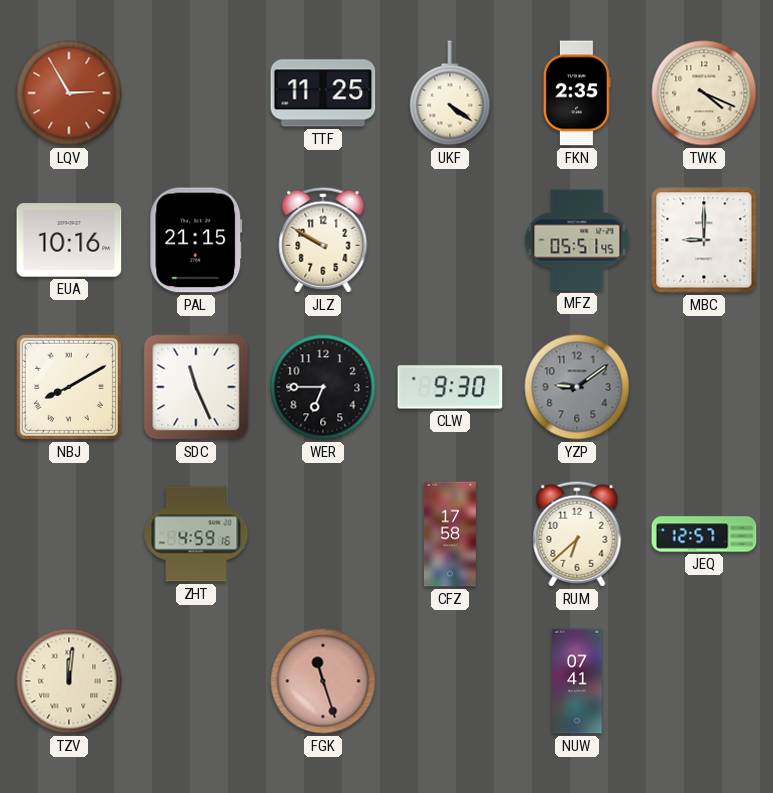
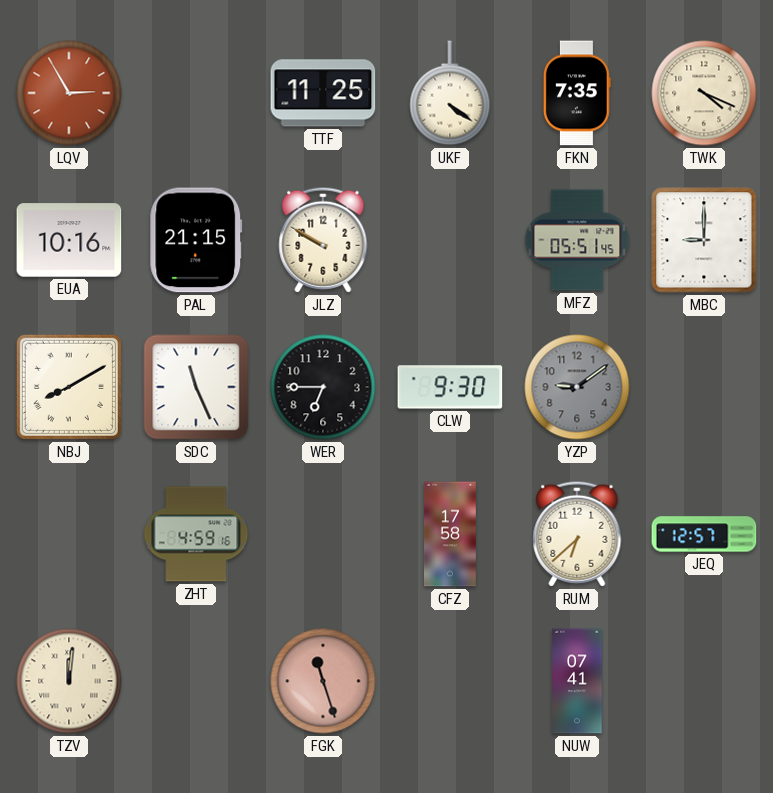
FKN: 2:35 -> 7:35 (577, 93)
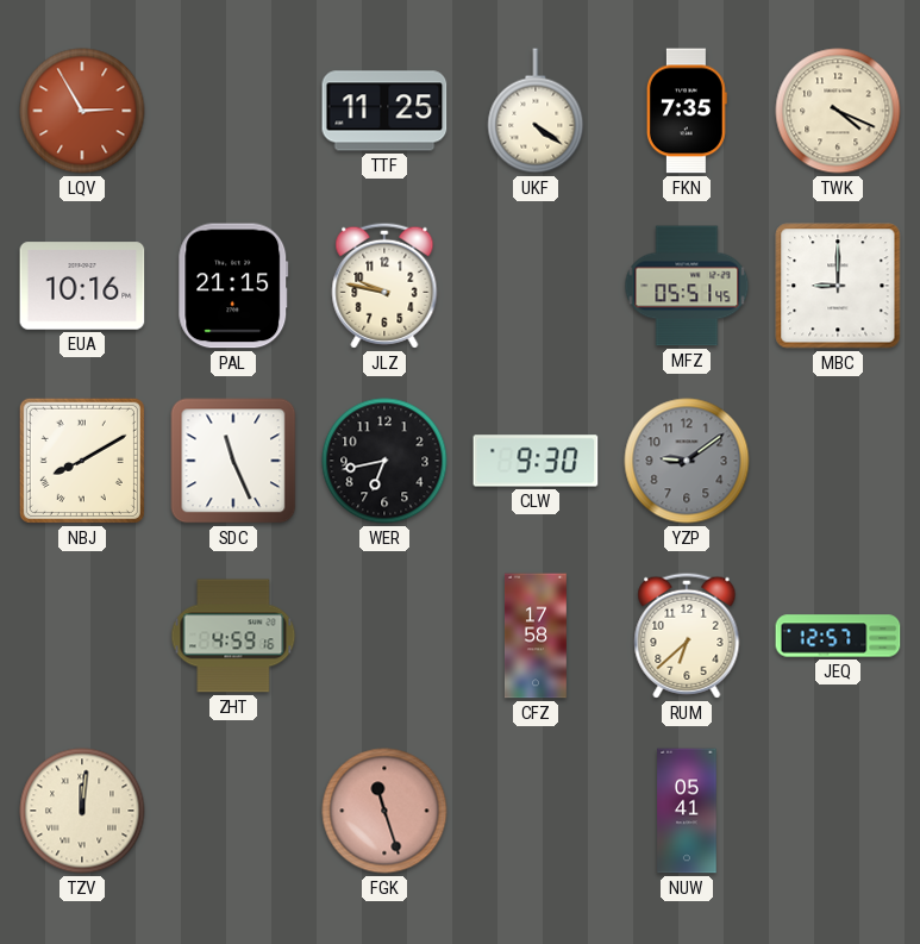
JLZ: 9:50 -> 9:47 (384, 286)
WER: 6:45 -> 6:43 (384, 461)
NUW: 07:41 -> 05:41 (687, 811)
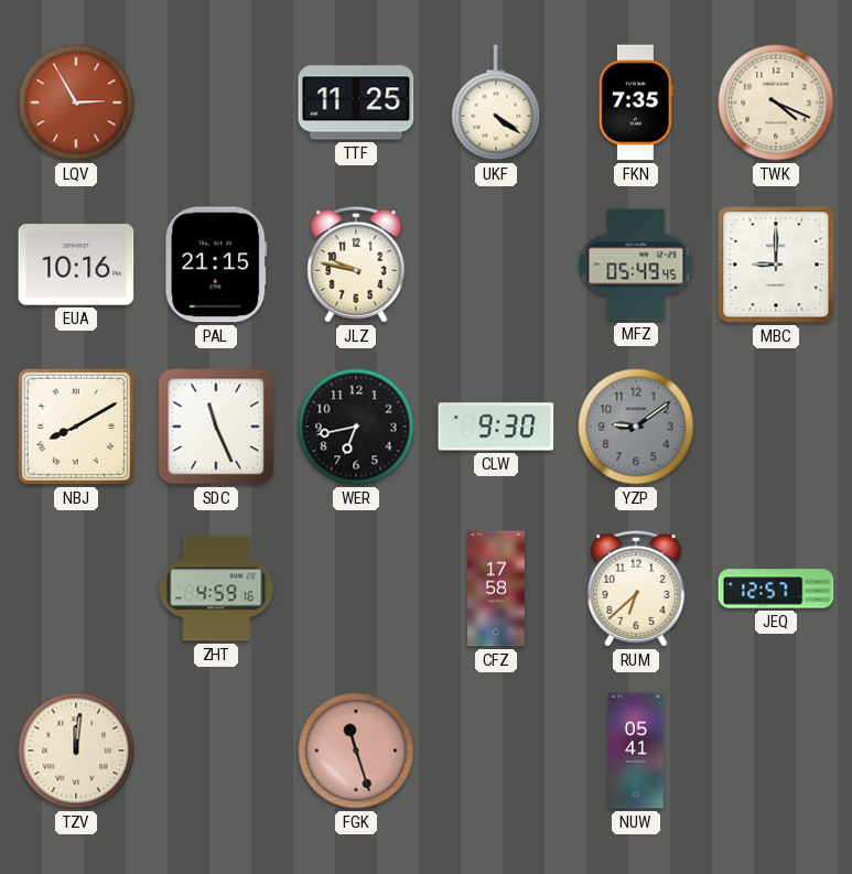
MFZ: 05:51 -> 05:49 (636, 265)
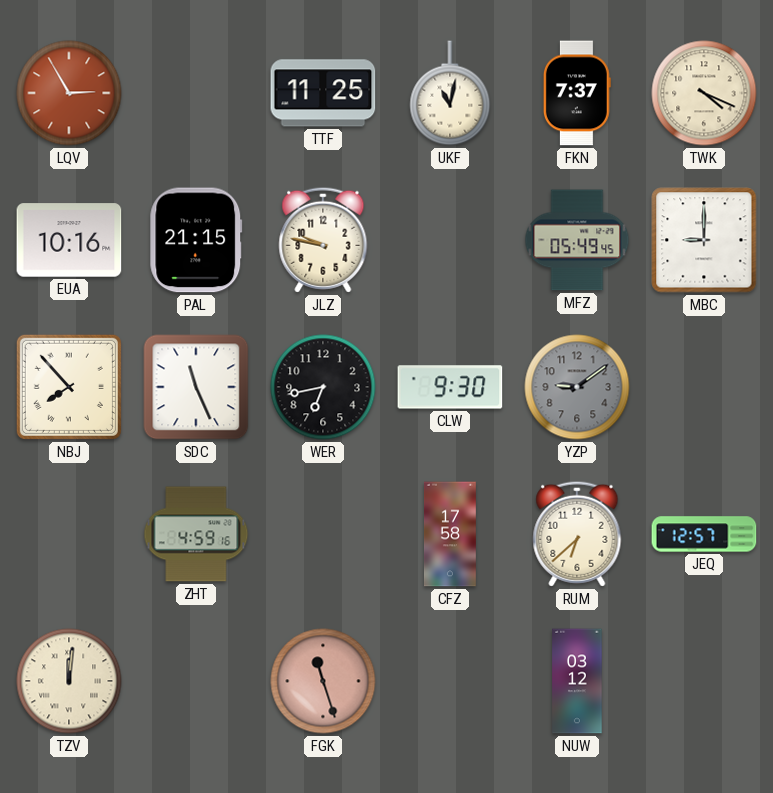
UKF: 4:21 -> 11:02 (450, 93)
FKN: 7:35 -> 7:37 (577, 93)
NBJ: 8:10 -> 7:53 (69, 387)
NUW: 05:41 -> 03:12 (577, 681)
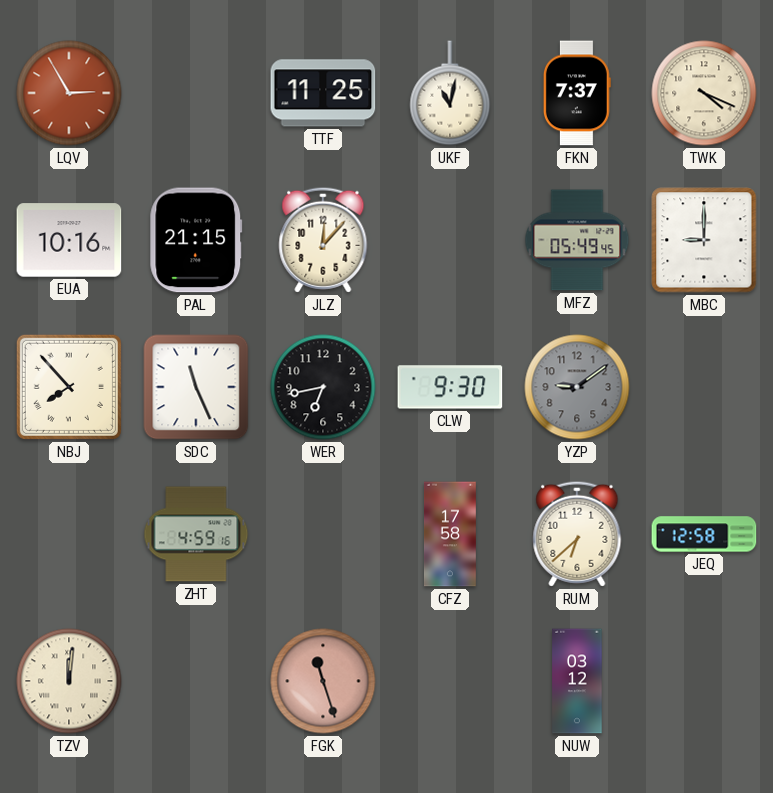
JLZ: 9:47 -> 12:07 (323, 240)
JEQ: 12:57 -> 12:58 (704, 534)
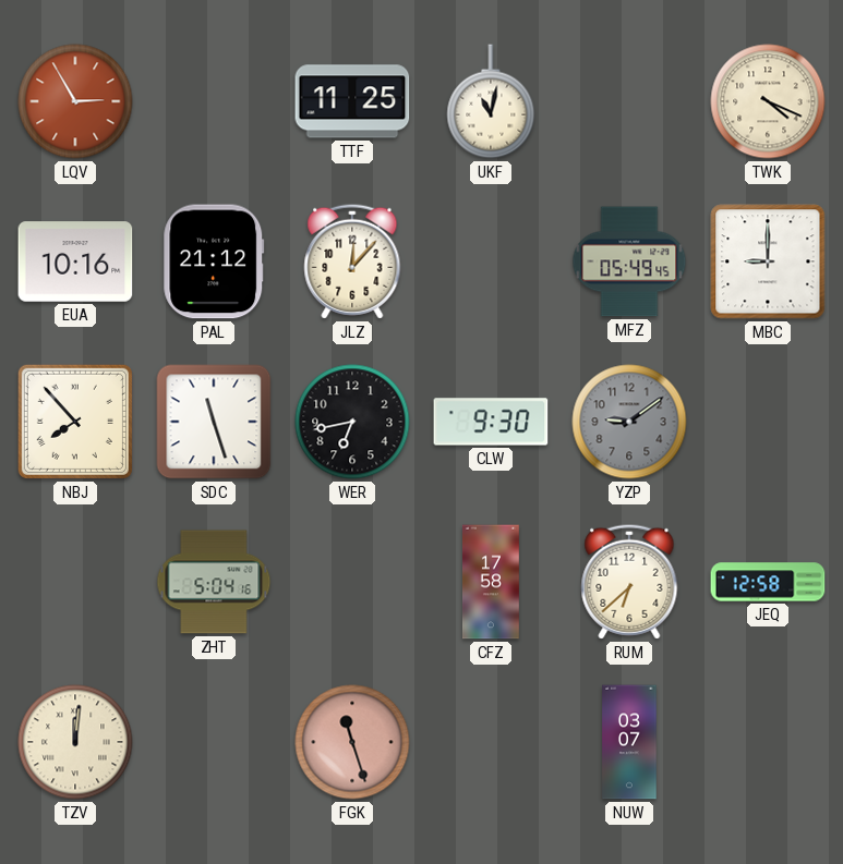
FKN: 7:37 -> none (577, 93)
PAL: 21:15 -> 21:12 (214, 261)
SDC: 11:26 -> 11:27 (214, 422)
ZHT: 4:59 -> 5:04 (214, 582)
NUW: 03:12 -> 03:07 (629, 742)
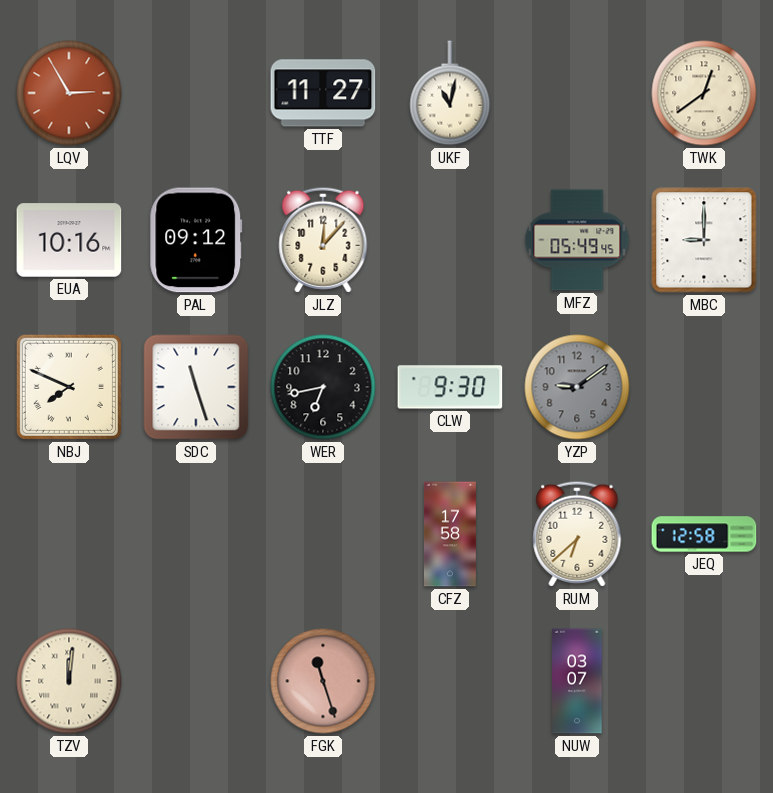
TTF: 11:25 -> 11:27 (323, 93)
TWK: 4:19 -> 12:39 (704, 93)
PAL: 21:12 -> 09:12 (196, 240)
NBJ: 7:53 -> 7:49 (69, 387)
ZHT: 5:04 -> none (214, 582)
